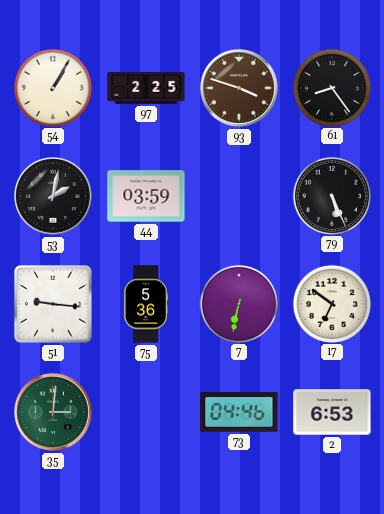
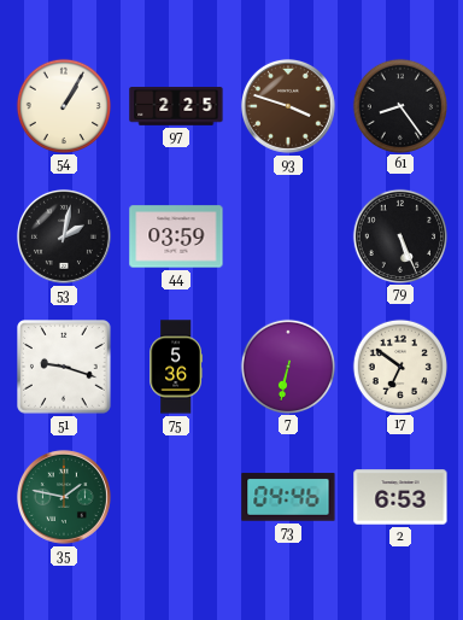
51: 9:16 -> 9:18 (65, 368)
35: 3:01 -> 1:47 (64, 497)
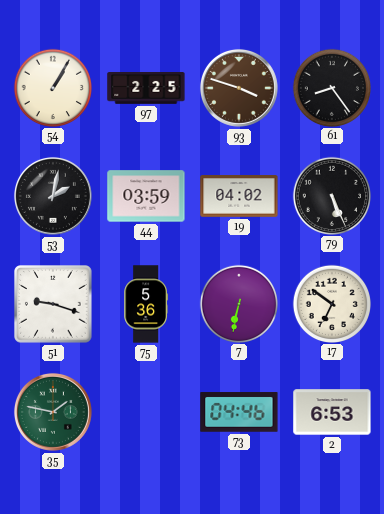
19: none -> 04:02 (239, 196)
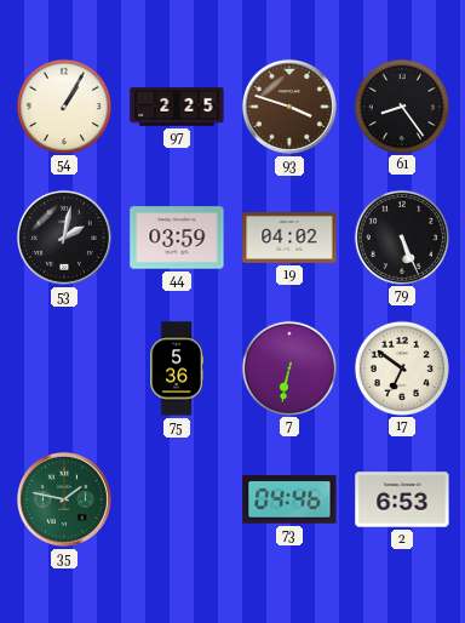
51: 9:18 -> none (54, 305)
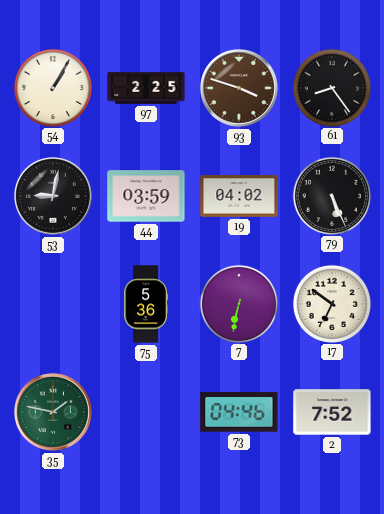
53: 2:02 -> 9:02 (53, 196)
2: 6:53 -> 7:52 (332, 412)
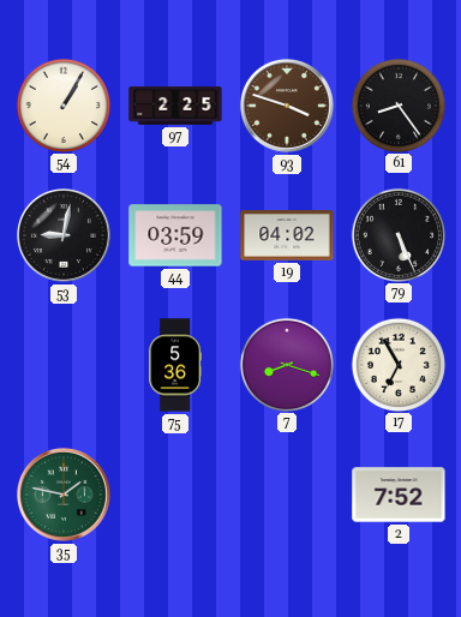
7: 6:32 -> 8:18 (286, 364)
17: 6:51 -> 6:55 (397, 364)
73: 04:46 -> none (239, 412)
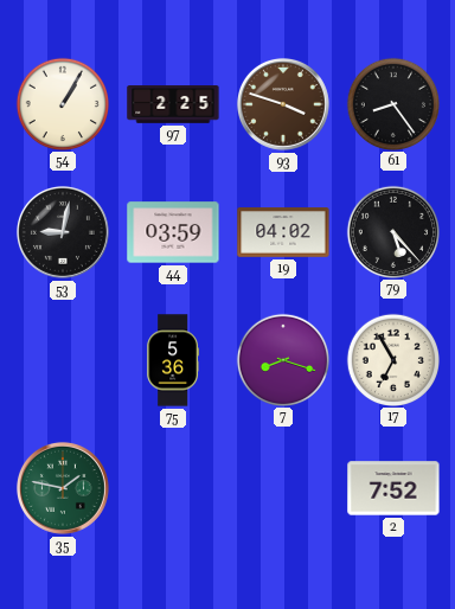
79: 5:26 -> 5:23 (392, 231)
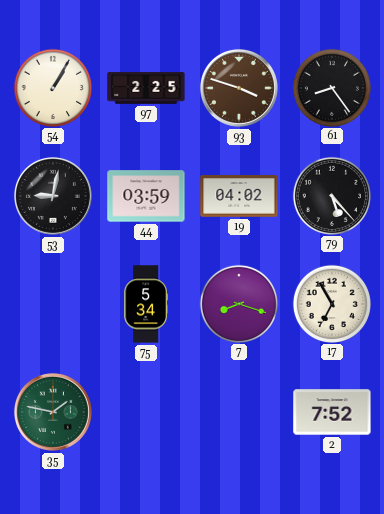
75: 5:36 -> 5:34 (146, 304)
